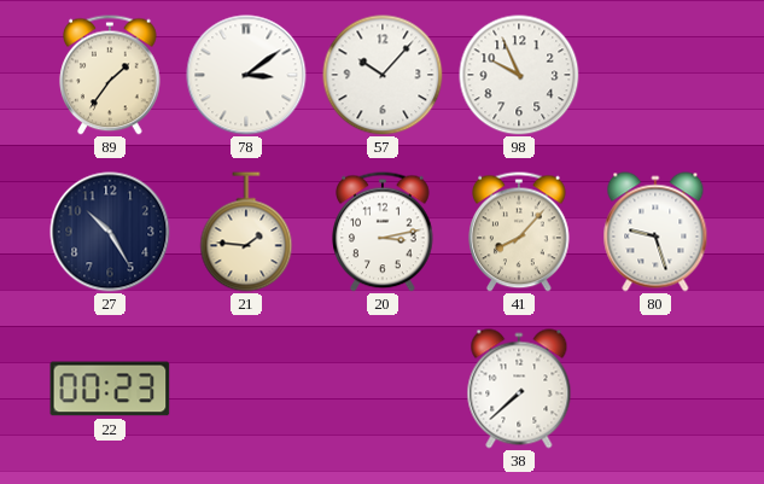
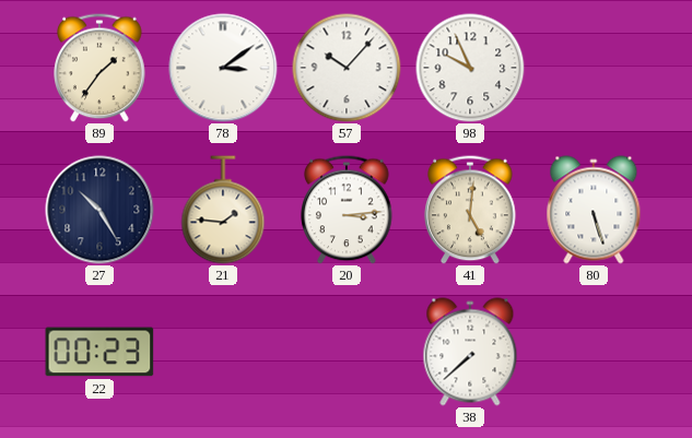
20: 3:13 -> 3:14 (347, 210)
41: 8:07 -> 5:01 (470, 210)
80: 9:27 -> 5:27 (594, 210)
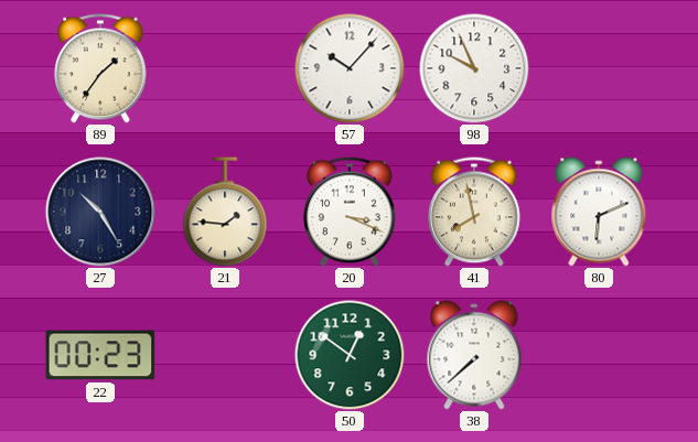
78: 3:09 -> none (223, 68)
20: 3:14 -> 3:19 (350, 212)
41: 5:01 -> 7:58 (474, 212)
80: 5:27 -> 6:11 (599, 212)
50: none -> 12:51 (350, 355)
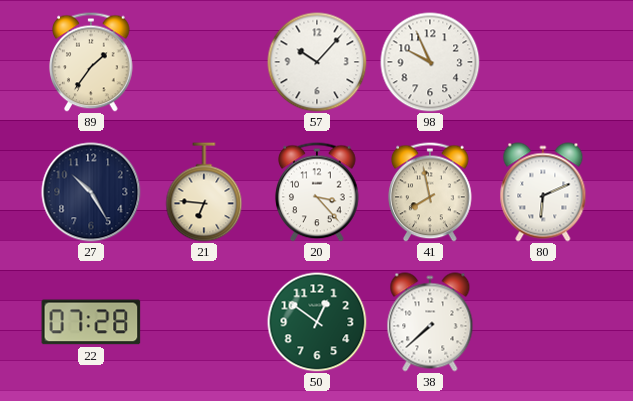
21: 1:46 -> 6:46 (204, 192)
20: 3:19 -> 3:23 (317, 192)
22: 00:23 -> 07:28 (91, 322)
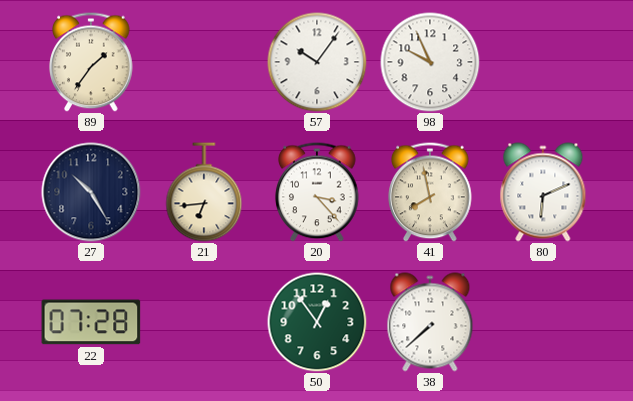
57: 10:07 -> 10:06 (317, 62)
21: 6:46 -> 6:44 (204, 192)
50: 12:51 -> 12:54 (317, 322)
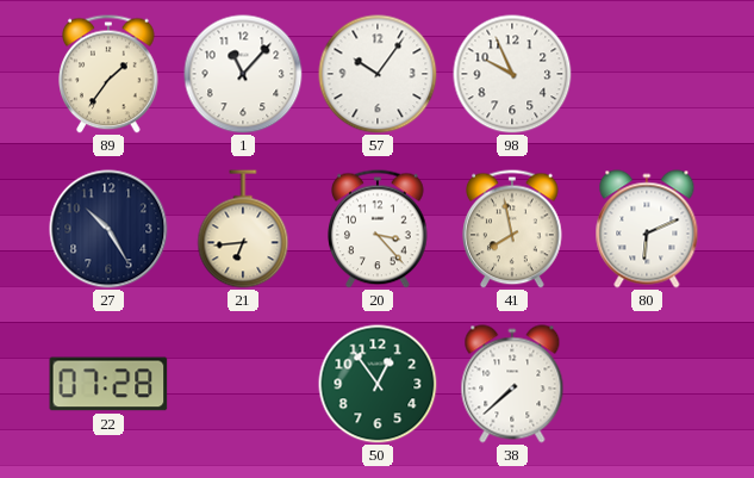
1: none -> 11:07 (243, 74)
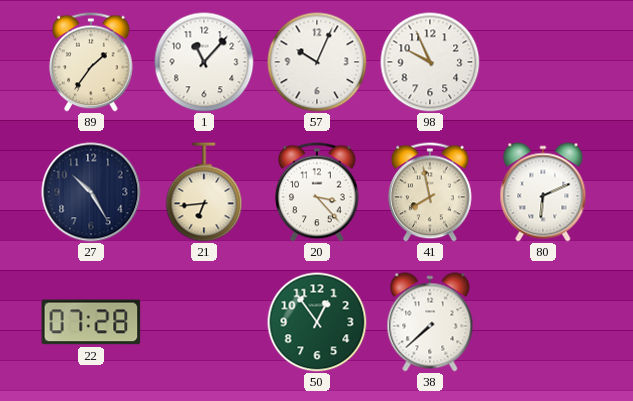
57: 10:06 -> 10:04 (317, 62)
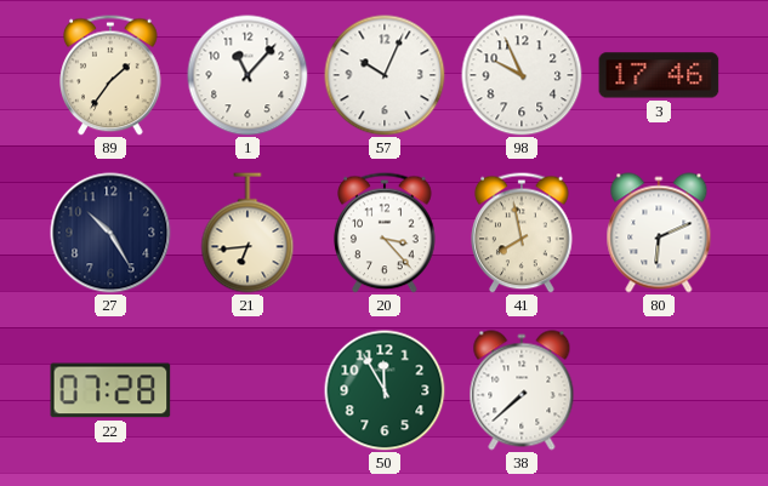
3: none -> 17:46 (659, 75)
50: 12:54 -> 11:55 (385, 390)
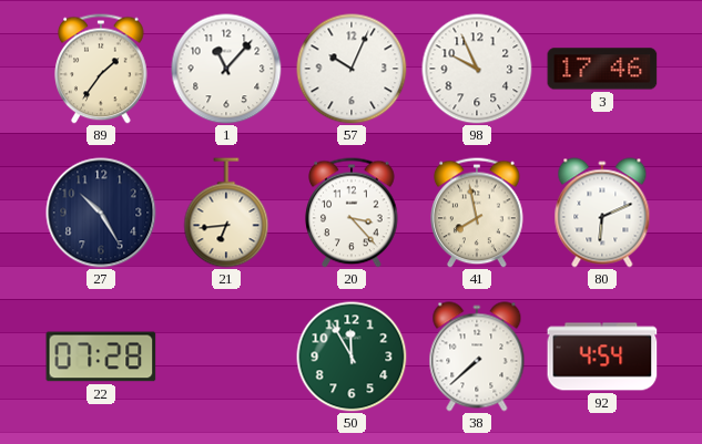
92: none -> 4:54 (602, 357)
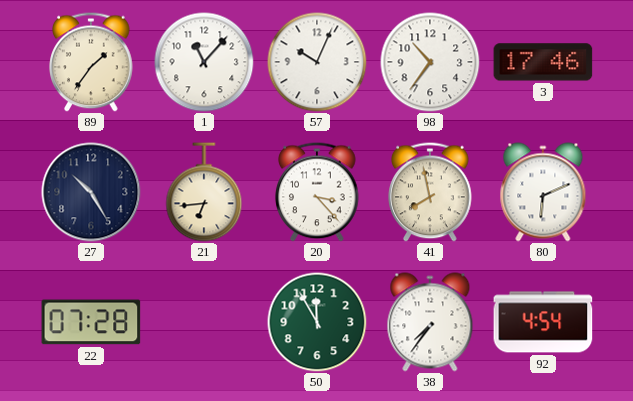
98: 9:56 -> 10:36 (430, 62)
38: 7:38 -> 7:36 (430, 322)
